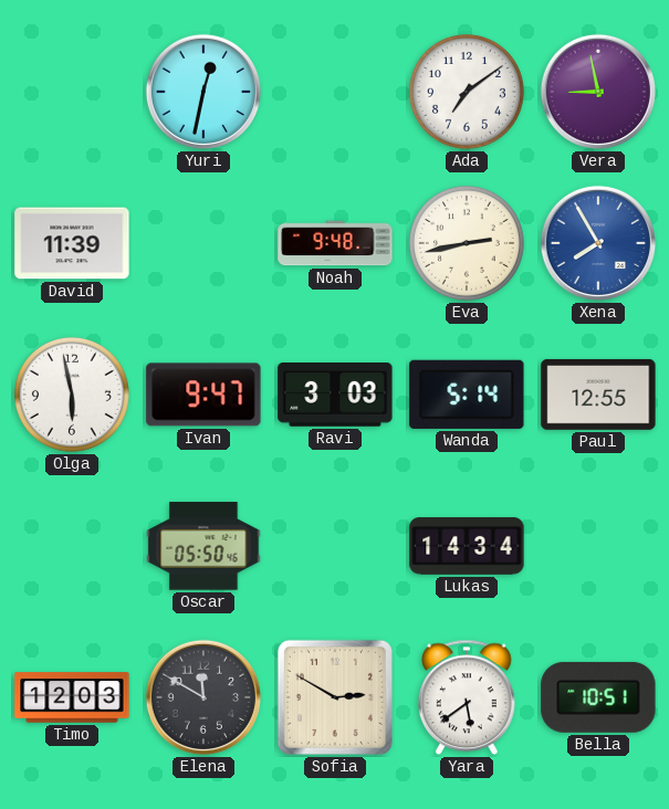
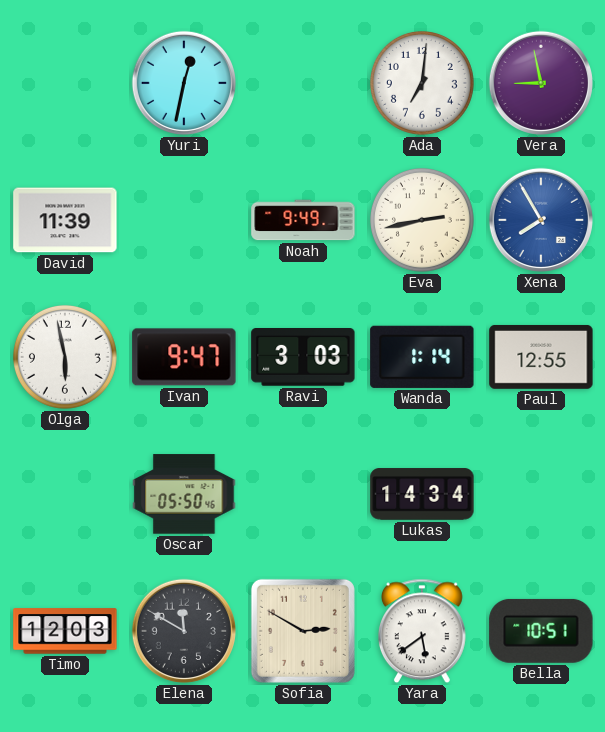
Ada: 7:09 -> 7:01 (422, 83)
Noah: 9:48 -> 9:49 (303, 220)
Wanda: 5:14 -> 1:14 (422, 357)
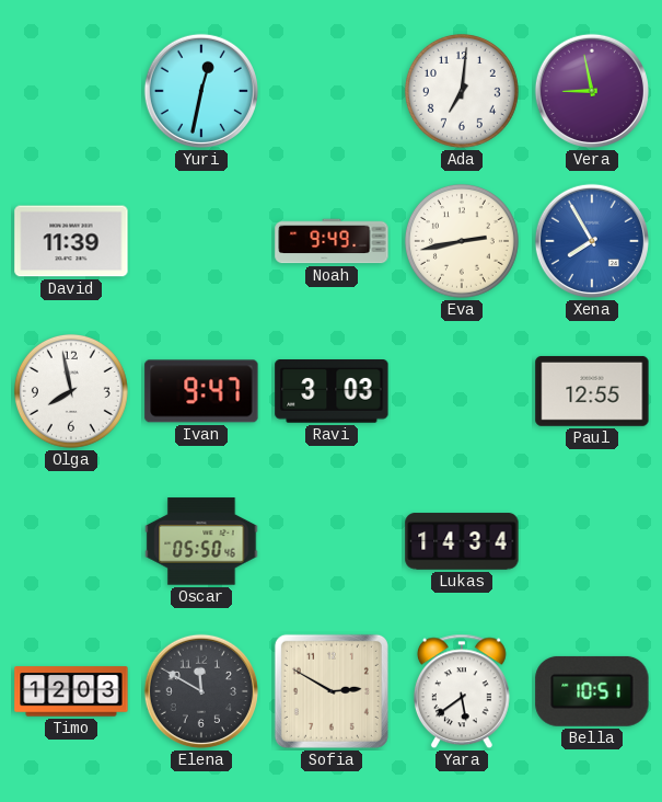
Olga: 5:58 -> 7:58 (71, 391)
Wanda: 1:14 -> none (422, 357)
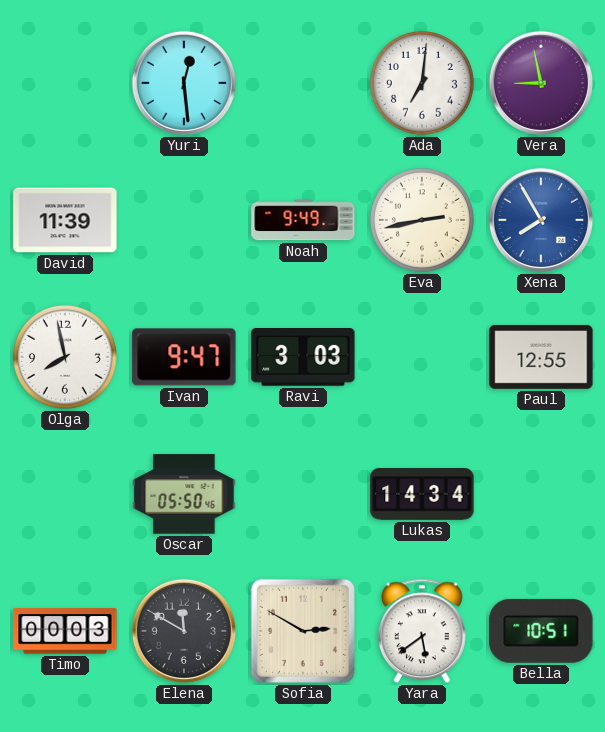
Yuri: 12:32 -> 12:29 (184, 83)
Timo: 12:03 -> 00:03 (65, 631)
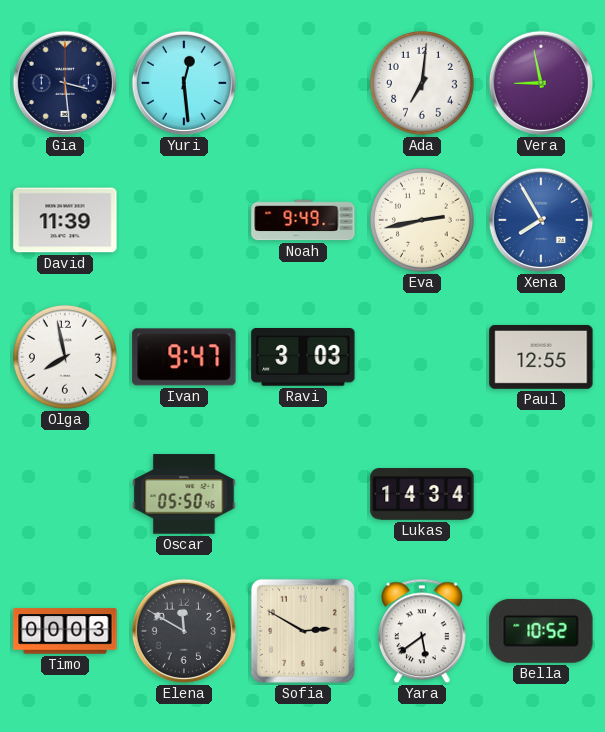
Gia: none -> 3:29 (65, 83)
Bella: 10:51 -> 10:52 (541, 631)
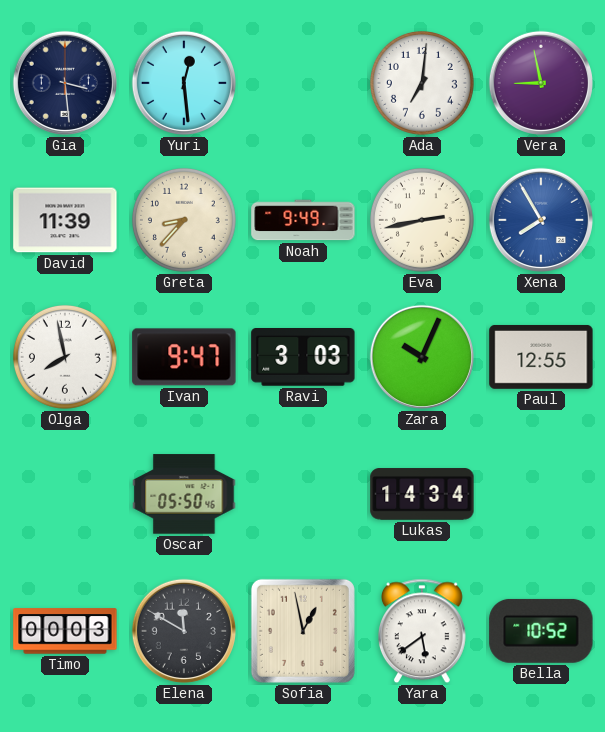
Greta: none -> 8:37 (184, 220)
Zara: none -> 10:04 (422, 357)
Sofia: 2:50 -> 12:58 (303, 631)
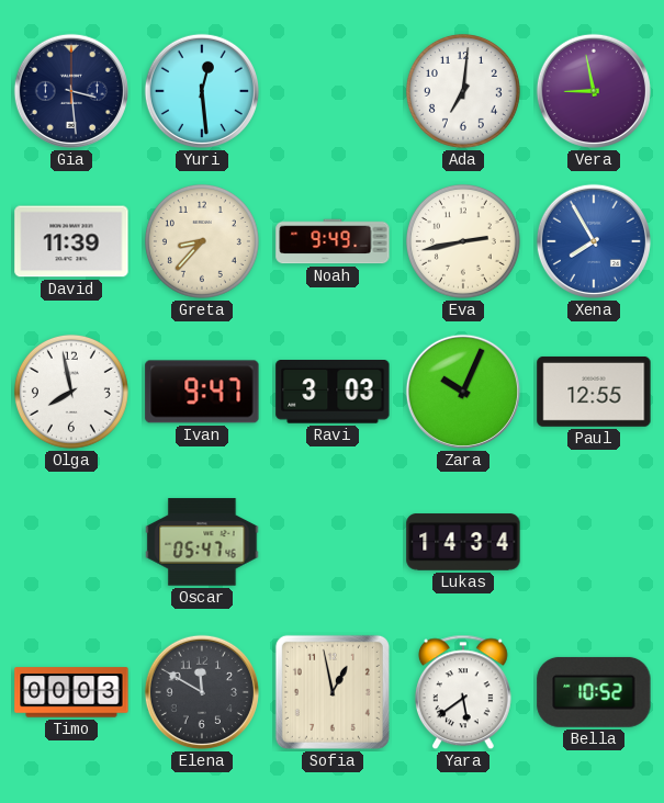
Oscar: 05:50 -> 05:47 (202, 542)
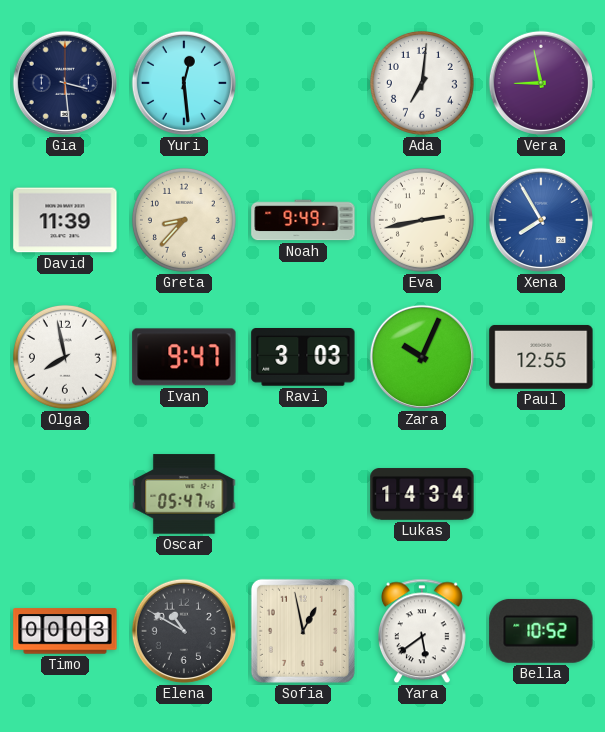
Elena: 11:50 -> 10:50 (184, 631)
